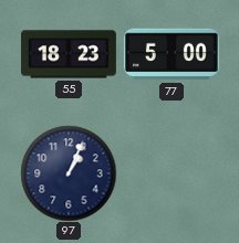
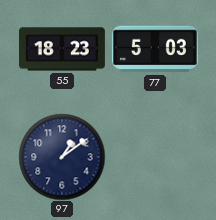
77: 5:00 -> 5:03 (155, 49)
97: 1:04 -> 1:09 (62, 157)
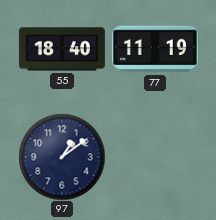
55: 18:23 -> 18:40 (62, 49)
77: 5:03 -> 11:19 (155, 49)
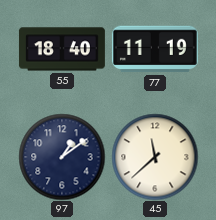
45: none -> 11:38 (155, 157)
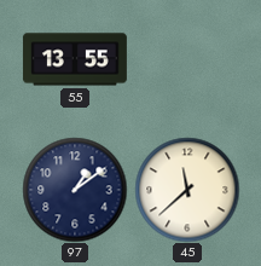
55: 18:40 -> 13:55 (75, 59)
77: 11:19 -> none (155, 49)
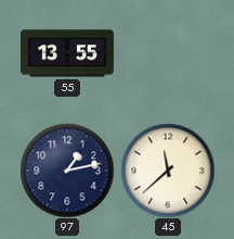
97: 1:09 -> 1:13 (67, 171)
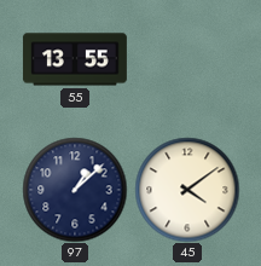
97: 1:13 -> 1:08 (75, 190)
45: 11:38 -> 4:09 (187, 190)
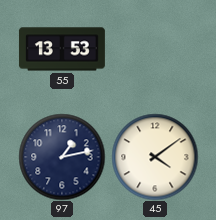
55: 13:55 -> 13:53 (62, 49)
97: 1:08 -> 1:13 (62, 157)
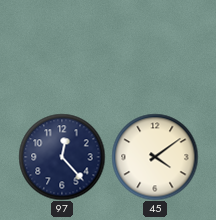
55: 13:53 -> none (62, 49)
97: 1:13 -> 12:23 (62, 157)
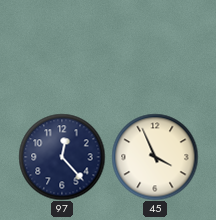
45: 4:09 -> 3:56 (155, 157)
